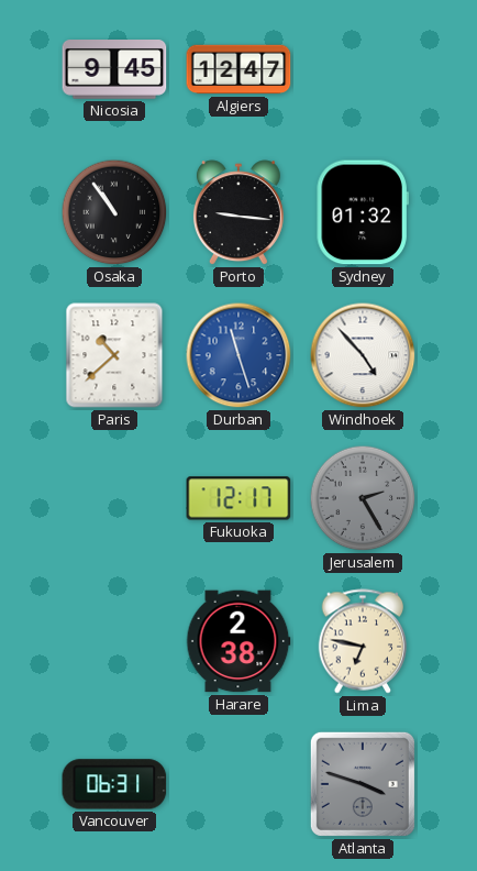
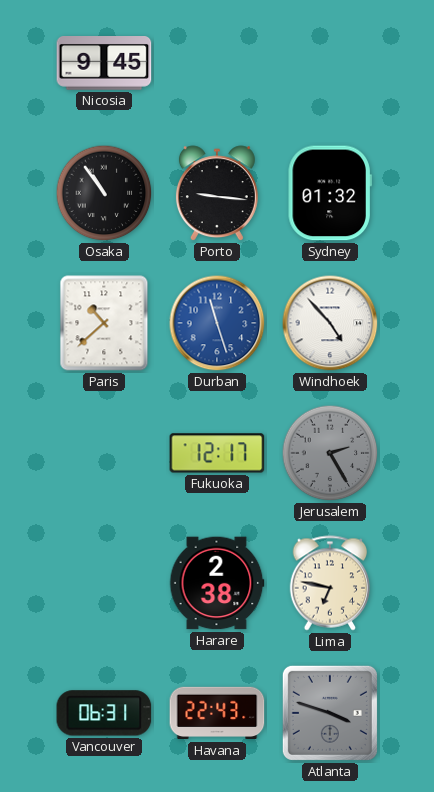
Algiers: 12:47 -> none (239, 69)
Havana: none -> 22:43 (217, 713)
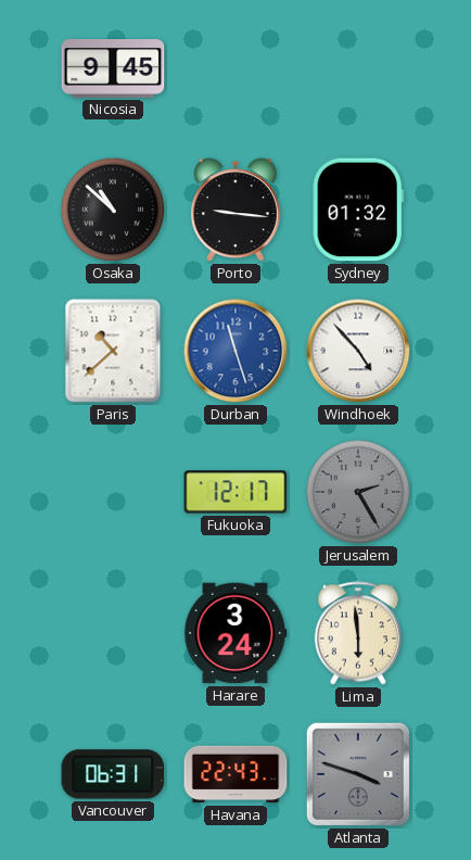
Osaka: 10:54 -> 10:52 (113, 210)
Harare: 2:38 -> 3:24 (235, 633)
Lima: 6:47 -> 5:59 (358, 633)
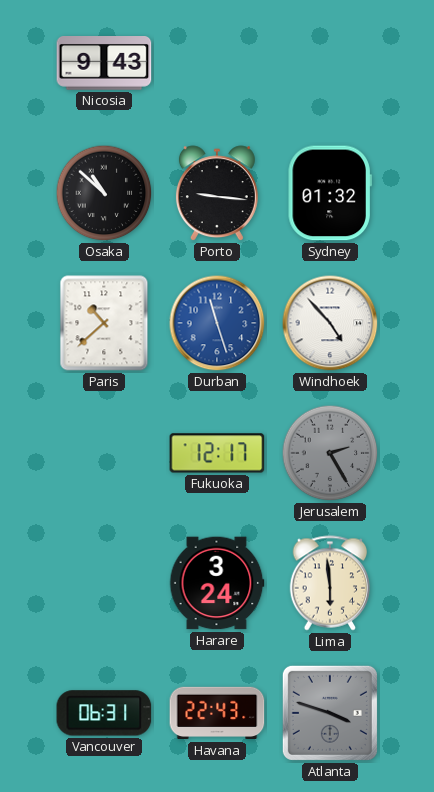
Nicosia: 9:45 -> 9:43 (104, 64)
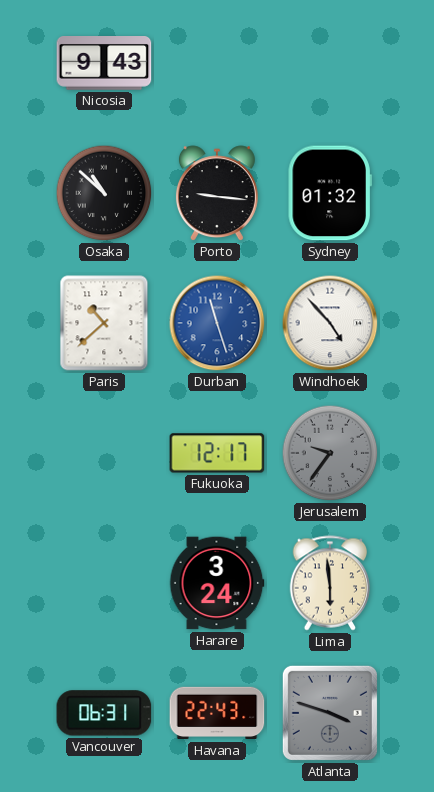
Jerusalem: 2:25 -> 9:36 (330, 453)
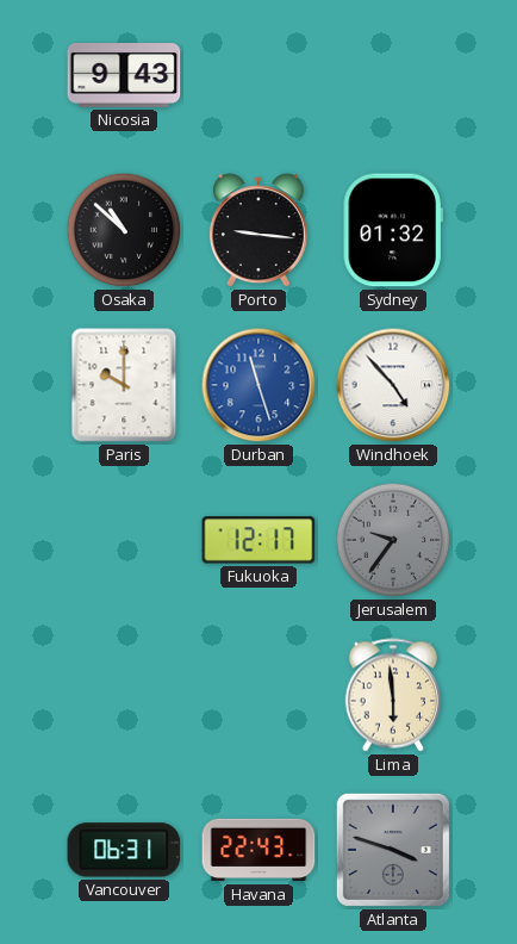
Paris: 10:38 -> 10:00 (124, 385)
Harare: 3:24 -> none (217, 583)
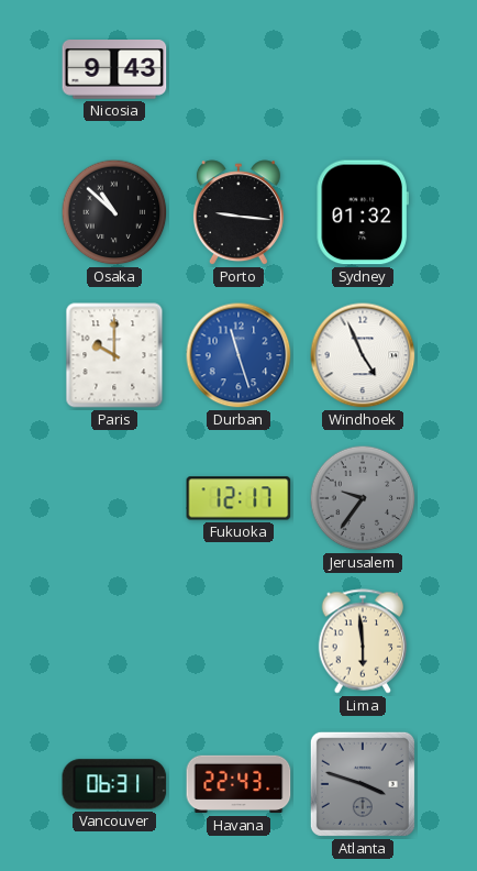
Windhoek: 4:53 -> 4:56 (363, 355)
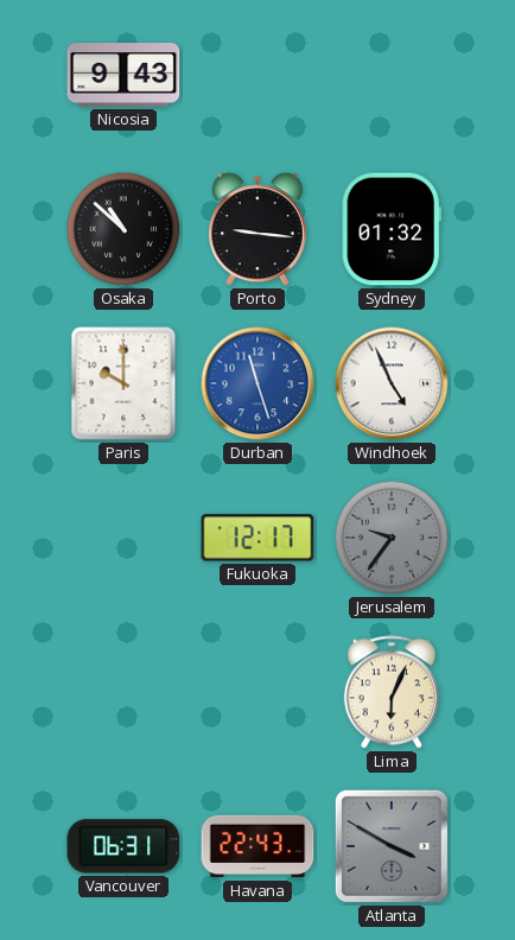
Lima: 5:59 -> 6:04 (392, 692)
Atlanta: 3:48 -> 3:50 (392, 846)
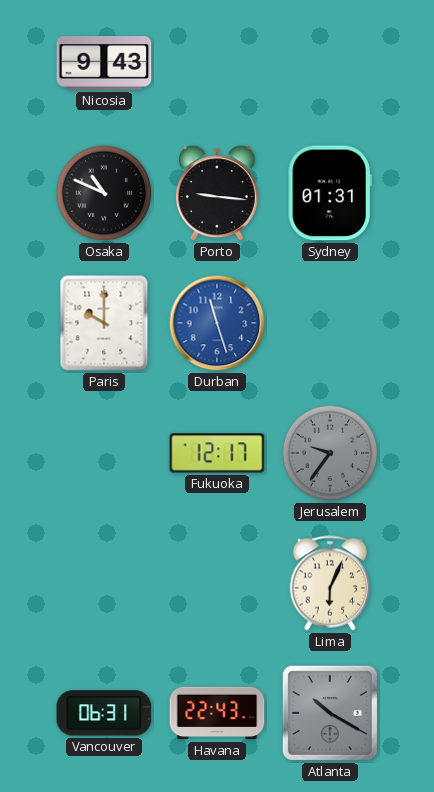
Osaka: 10:52 -> 10:49 (104, 193)
Sydney: 01:32 -> 01:31 (330, 193)
Windhoek: 4:56 -> none (392, 383)
Atlanta: 3:50 -> 10:20 (330, 713)
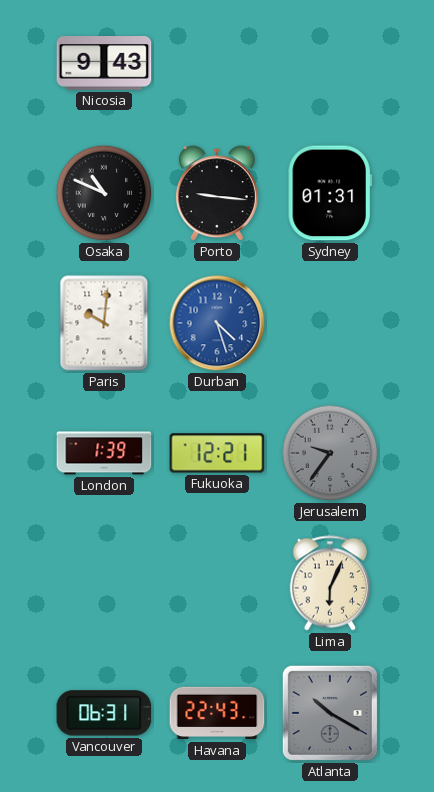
Paris: 10:00 -> 10:01 (104, 323)
Durban: 11:27 -> 4:27 (217, 323)
London: none -> 1:39 (104, 453)
Fukuoka: 12:17 -> 12:21 (217, 453)
